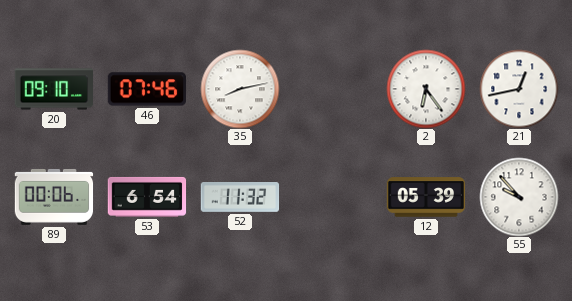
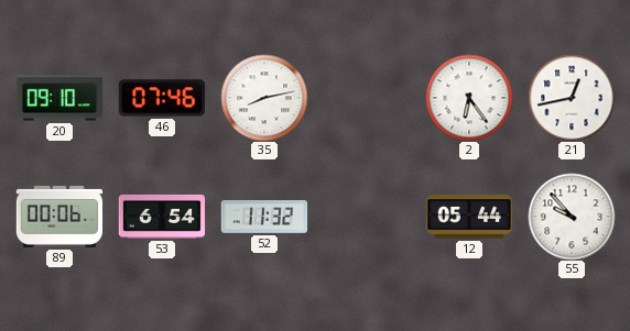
12: 05:39 -> 05:44 (469, 217)
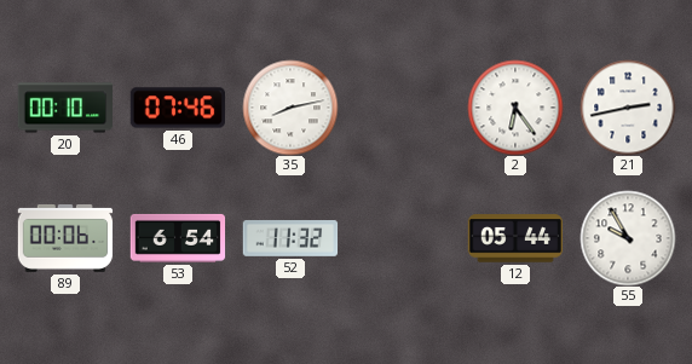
20: 09:10 -> 00:10 (65, 108)
21: 12:43 -> 2:43 (628, 108)
55: 9:53 -> 9:55 (628, 238)
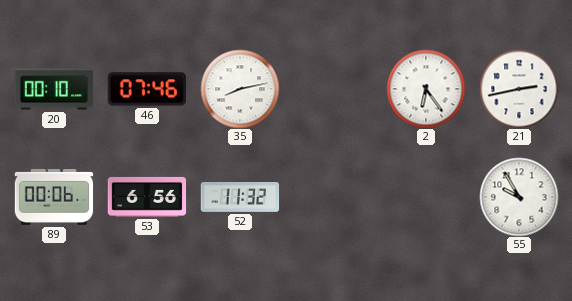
53: 6:54 -> 6:56 (147, 197)
12: 05:44 -> none (515, 238)
